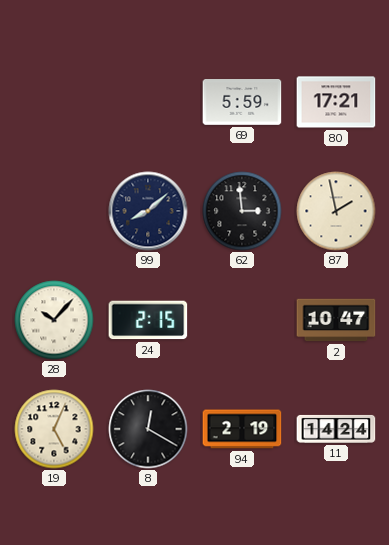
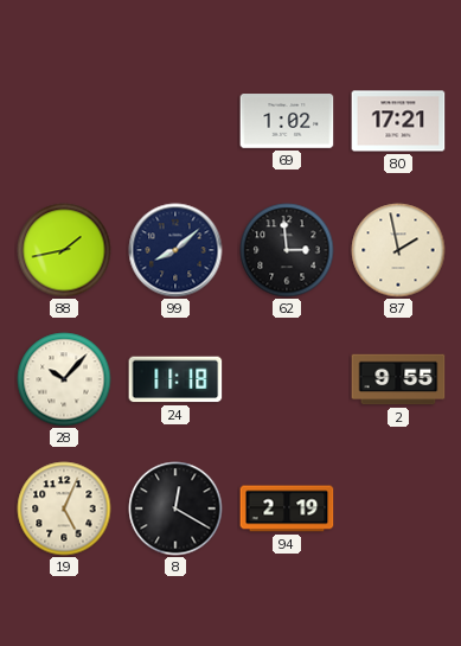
69: 5:59 -> 1:02 (287, 122)
88: none -> 1:43 (64, 250)
24: 2:15 -> 11:18 (175, 379)
2: 10:47 -> 9:55 (398, 379)
11: 14:24 -> none (336, 429)
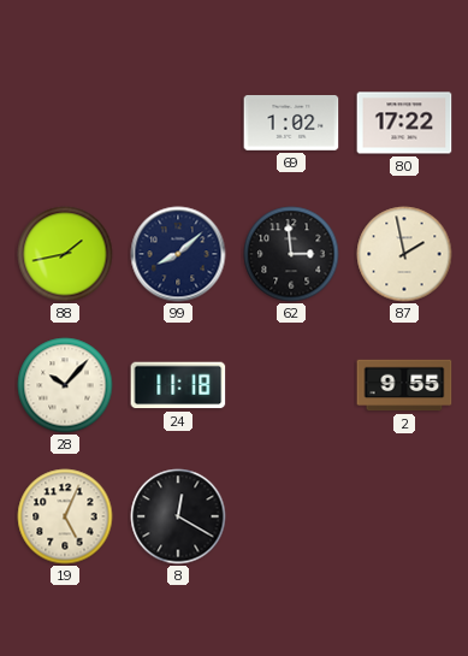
80: 17:21 -> 17:22 (404, 123)
94: 2:19 -> none (287, 509)
